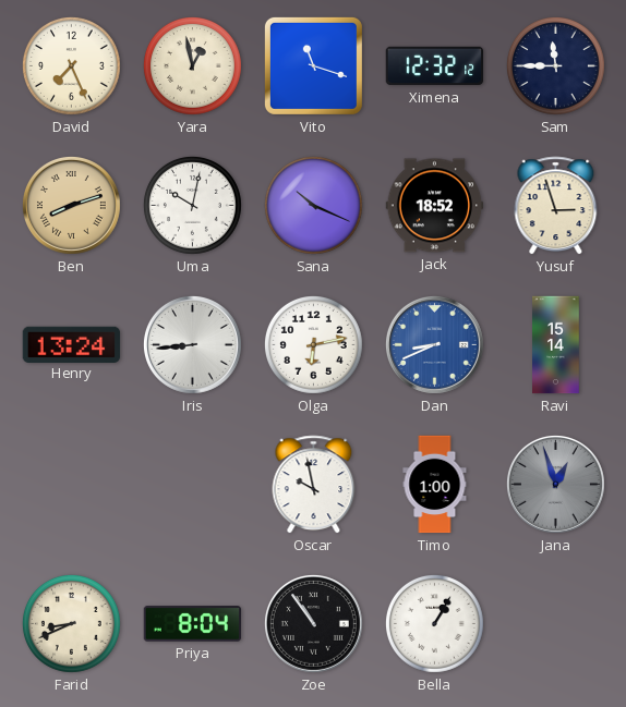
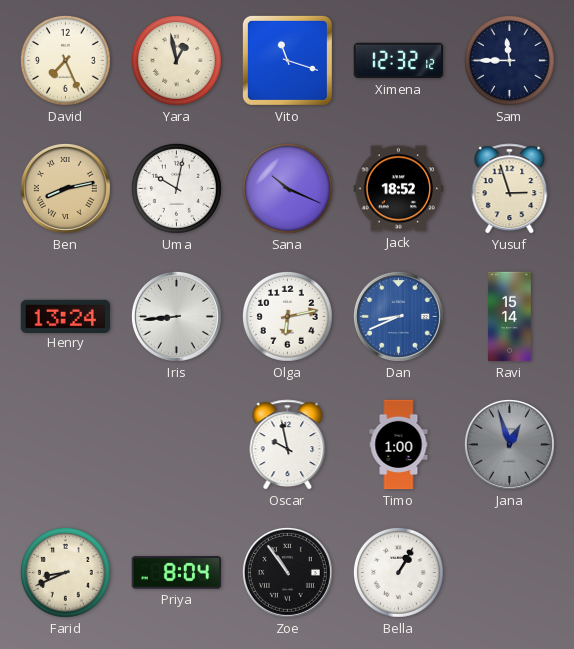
Ben: 8:12 -> 8:13 (65, 188)
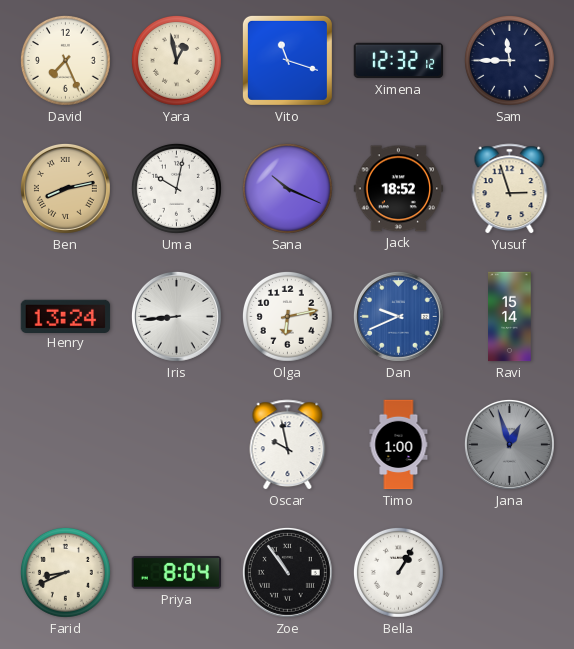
Dan: 8:41 -> 9:41 (398, 316)
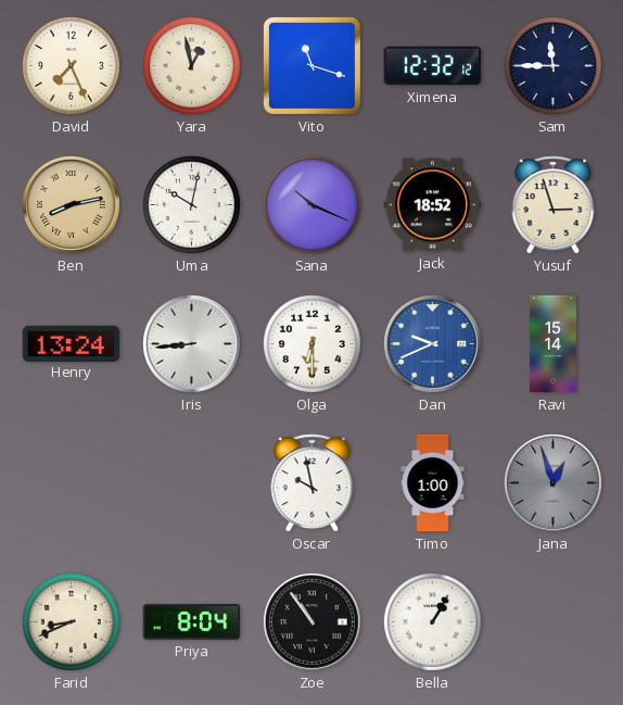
Olga: 6:13 -> 6:30 (311, 343)
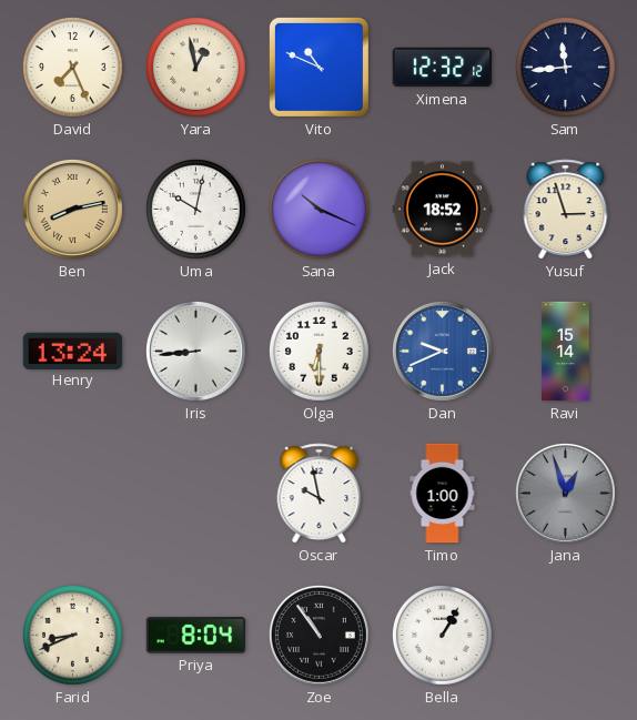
Vito: 11:18 -> 10:49 (318, 67)
Sam: 11:45 -> 11:44 (565, 67)
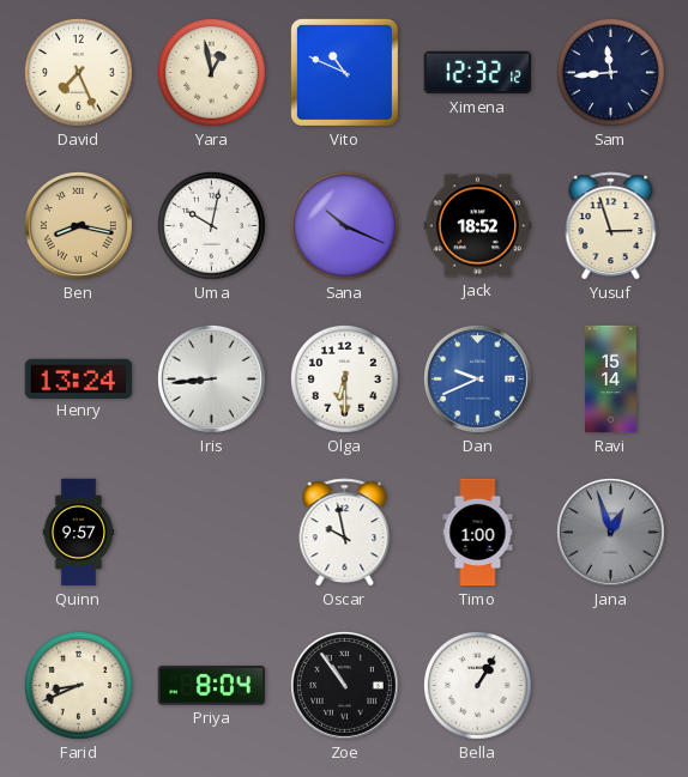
Ben: 8:13 -> 8:17 (78, 225)
Quinn: none -> 9:57 (79, 533)
